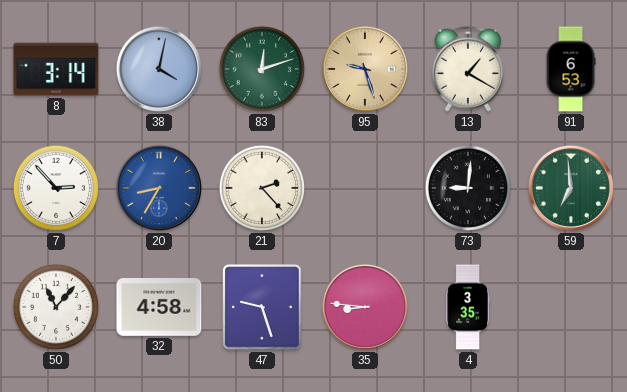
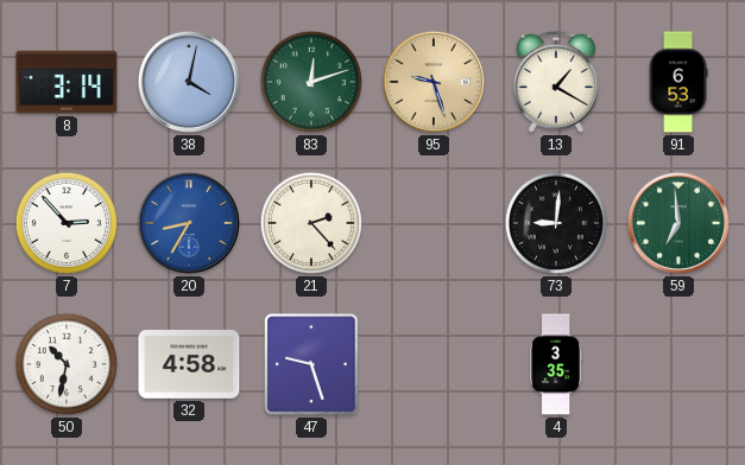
50: 11:07 -> 10:32 (67, 364)
35: 8:46 -> none (365, 307)
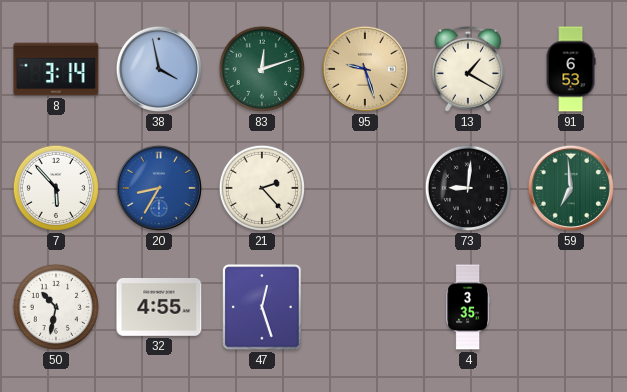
38: 4:02 -> 3:58 (159, 69)
7: 2:53 -> 5:53 (56, 188)
32: 4:58 -> 4:55 (159, 308)
47: 9:27 -> 12:27 (262, 307)
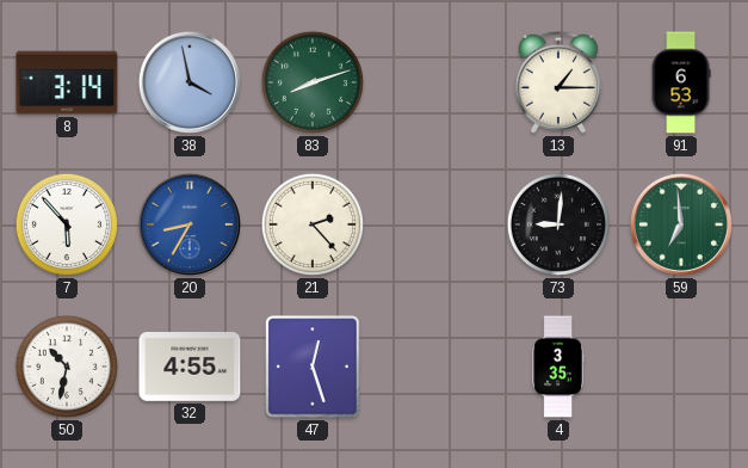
83: 12:12 -> 8:12 (313, 82)
95: 9:27 -> none (365, 69)
13: 1:20 -> 1:15 (558, 82)
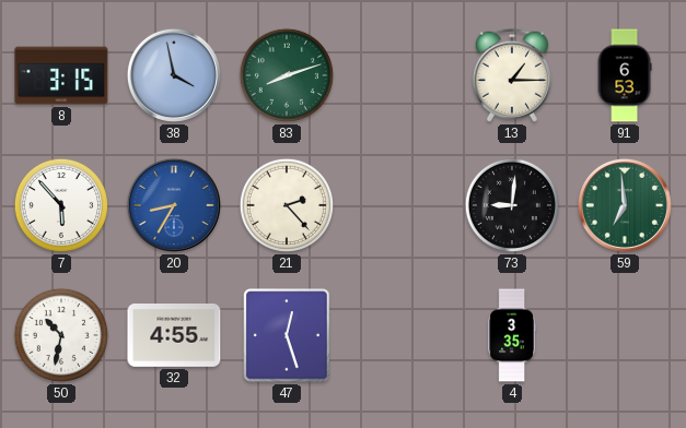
8: 3:14 -> 3:15 (61, 75)
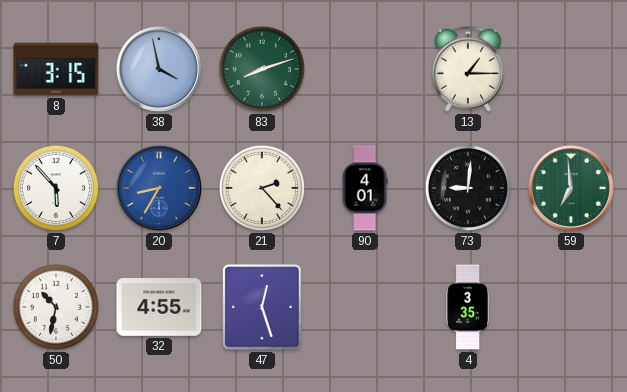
91: 6:53 -> none (625, 75)
90: none -> 4:01 (365, 188)
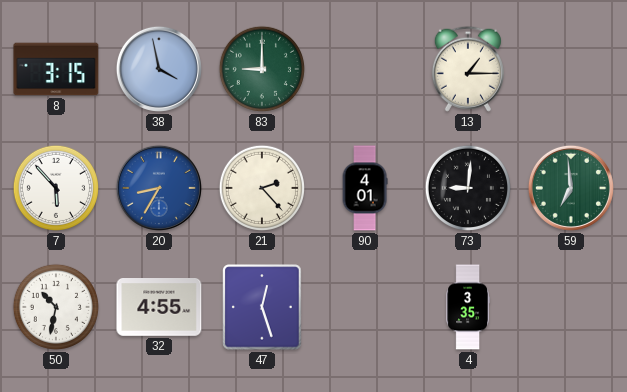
83: 8:12 -> 9:00 (262, 69)
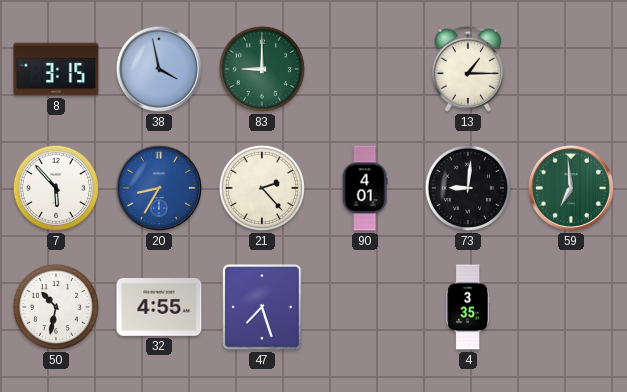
47: 12:27 -> 7:27 (262, 307)
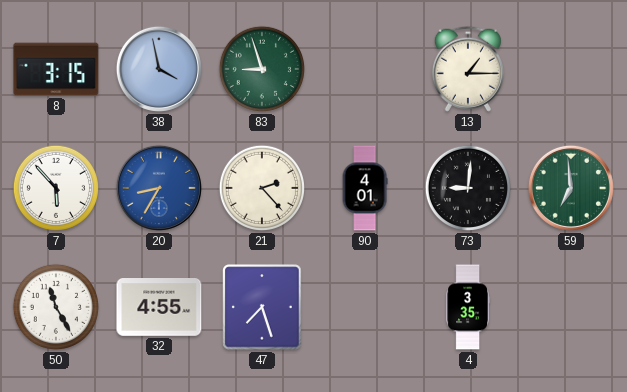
83: 9:00 -> 8:57 (262, 69)
50: 10:32 -> 11:25 (56, 307)
